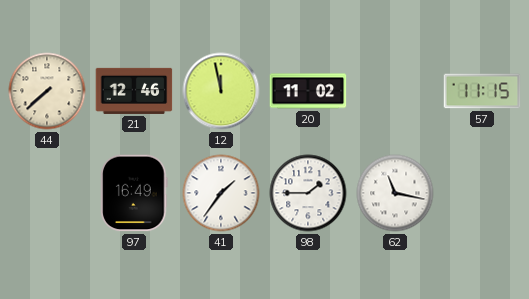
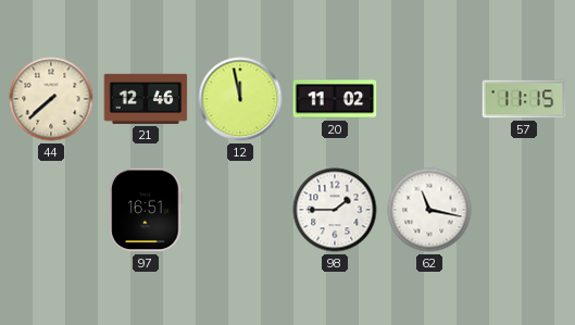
97: 16:49 -> 16:51 (146, 210)
41: 1:36 -> none (221, 193)
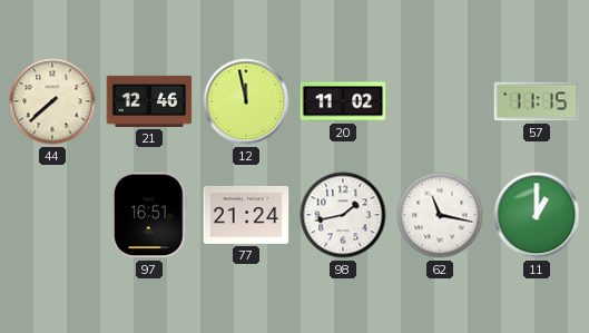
77: none -> 21:24 (246, 215)
98: 1:45 -> 1:43 (343, 215)
11: none -> 1:00 (537, 215)
